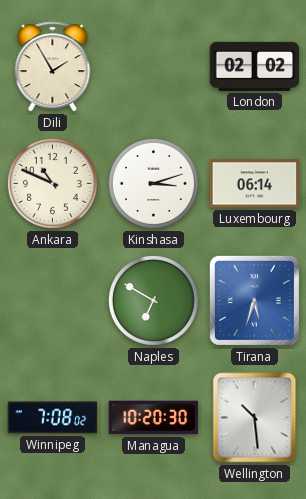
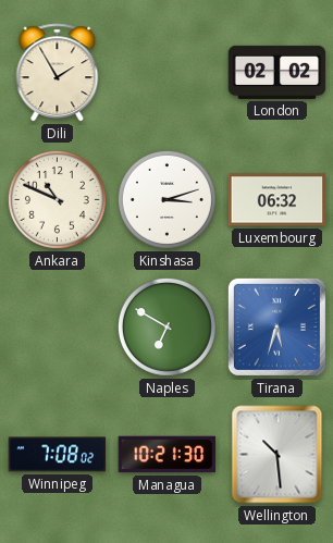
Luxembourg: 06:14 -> 06:32 (277, 200)
Managua: 10:20 -> 10:21 (168, 455)
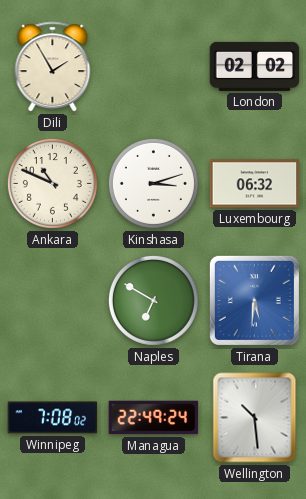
Tirana: 5:33 -> 5:31 (254, 300)
Managua: 10:21 -> 22:49 (154, 418)
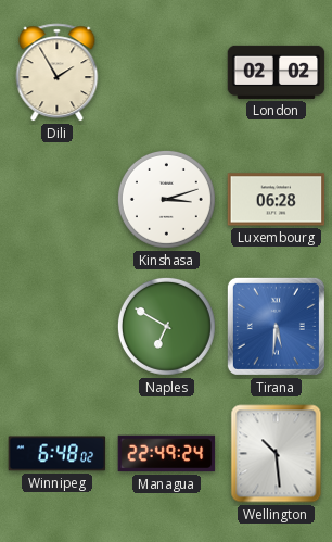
Ankara: 10:49 -> none (52, 183)
Luxembourg: 06:32 -> 06:28 (277, 200)
Winnipeg: 7:08 -> 6:48 (58, 454)
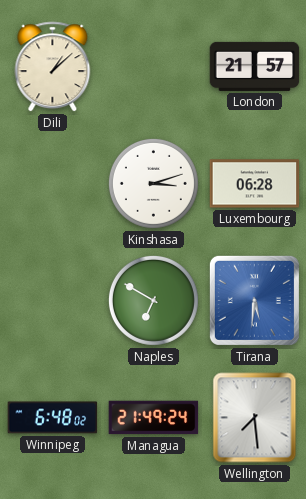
Dili: 1:55 -> 1:08 (53, 67)
London: 02:02 -> 21:57 (255, 66)
Managua: 22:49 -> 21:49 (154, 418)
Wellington: 10:29 -> 7:29 (255, 418)
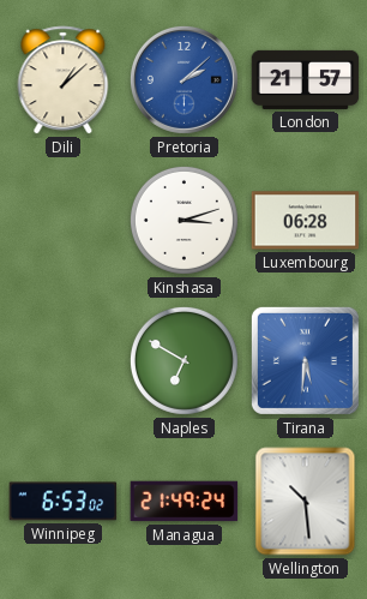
Pretoria: none -> 2:08 (183, 79)
Winnipeg: 6:48 -> 6:53 (64, 502)
Wellington: 7:29 -> 10:29 (306, 502)
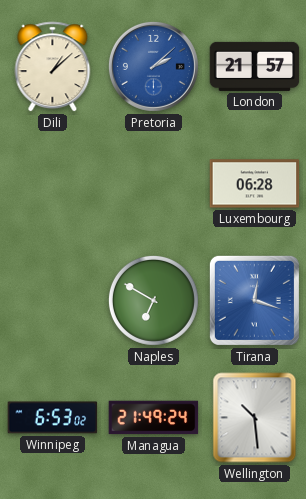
Kinshasa: 3:12 -> none (183, 220)
Tirana: 5:31 -> 12:18 (254, 300)
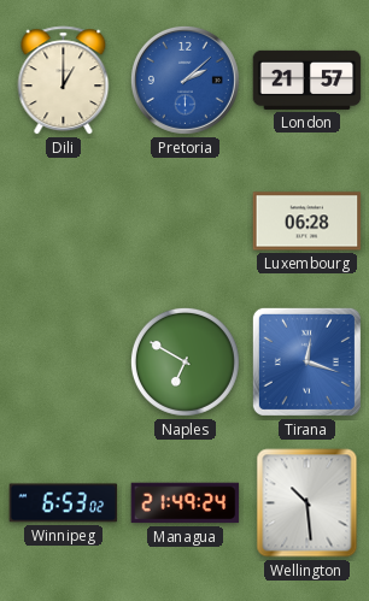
Dili: 1:08 -> 1:00 (64, 81)
